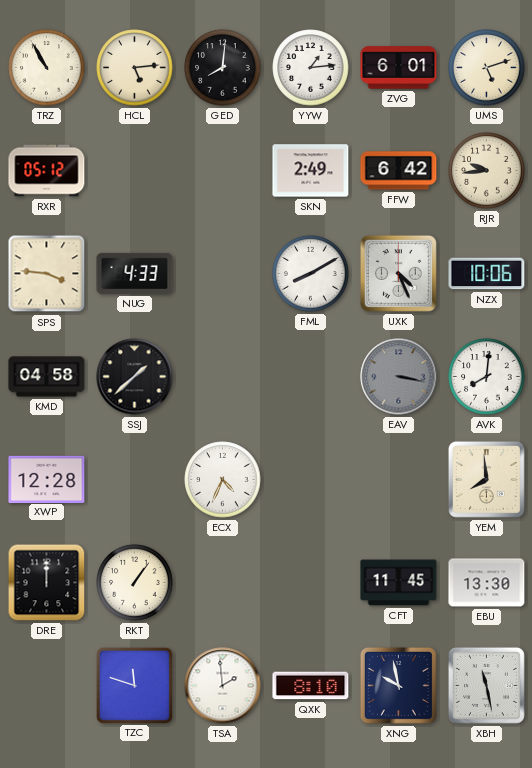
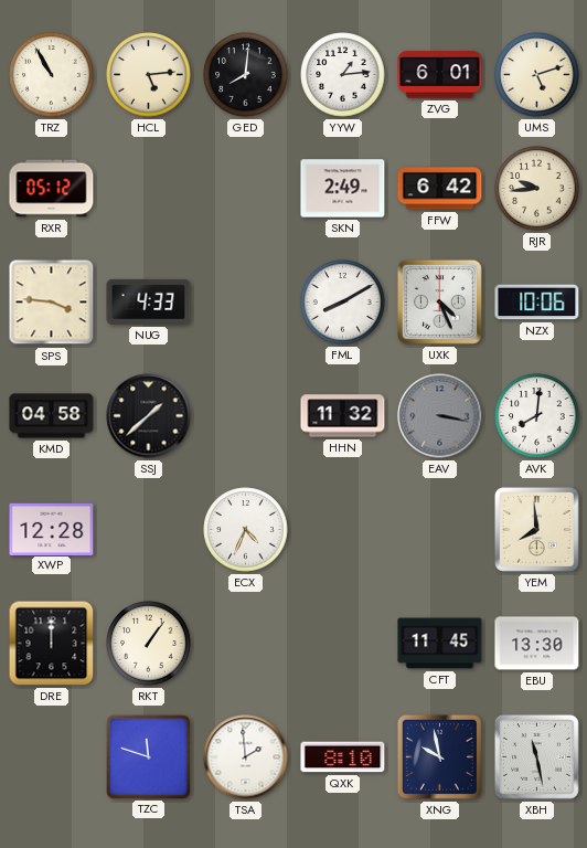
HHN: none -> 11:32 (343, 416)
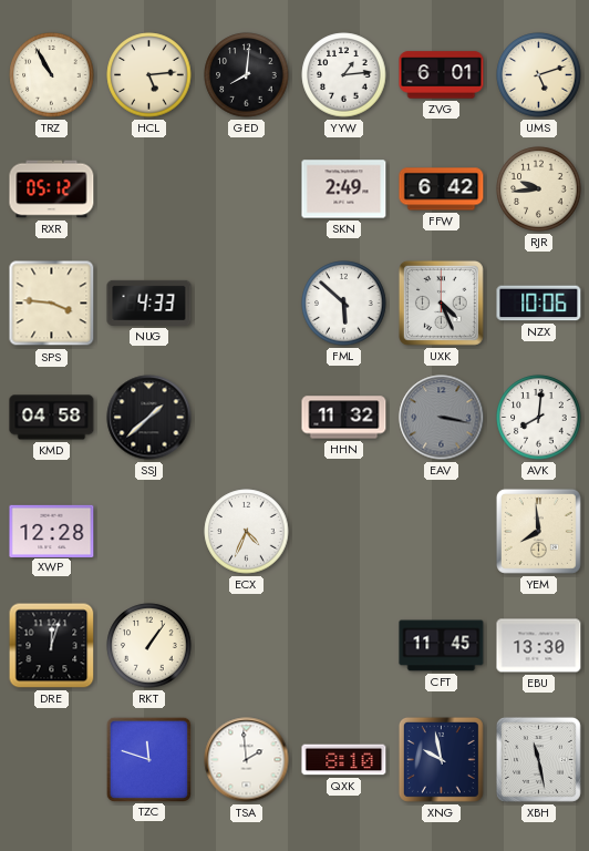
FML: 8:10 -> 5:52 (344, 304)
DRE: 12:00 -> 12:03 (52, 646)
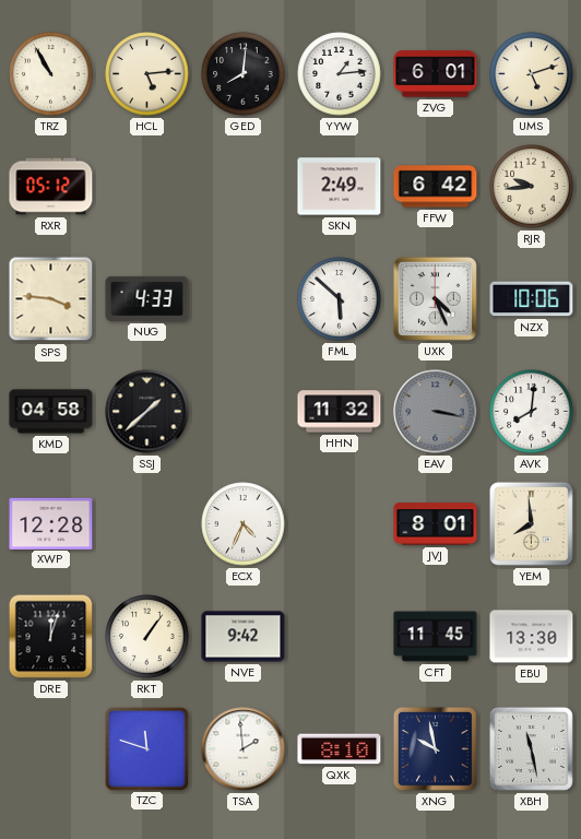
JVJ: none -> 8:01 (436, 524)
NVE: none -> 9:42 (244, 637)
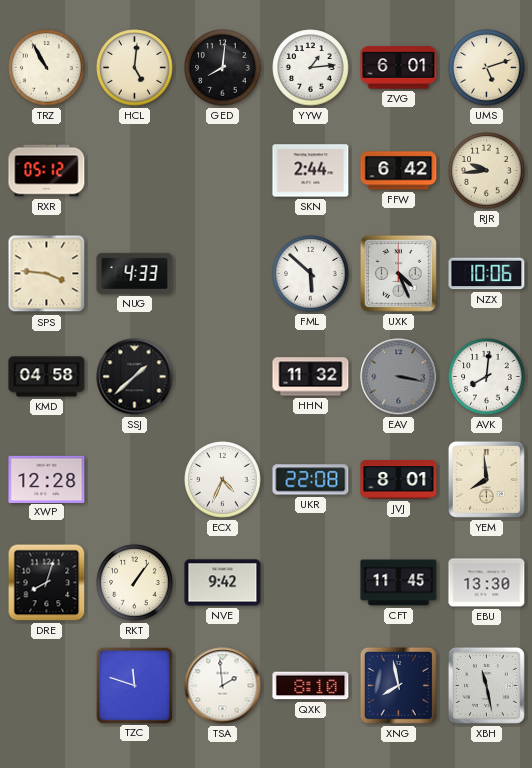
HCL: 5:14 -> 5:01 (135, 68)
SKN: 2:49 -> 2:44 (311, 171)
UKR: none -> 22:08 (311, 480)
DRE: 12:03 -> 8:03 (47, 583)
XNG: 9:58 -> 7:58 (398, 685)
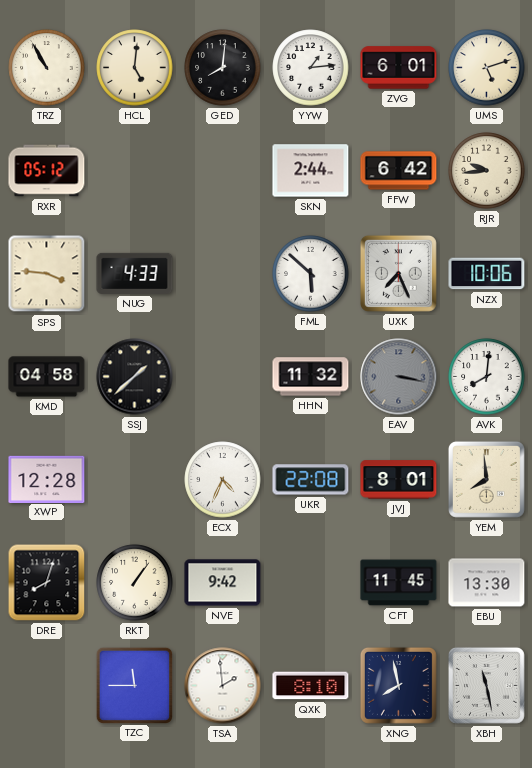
UXK: 4:26 -> 7:26 (398, 273)
TZC: 11:48 -> 11:45 (134, 685)
